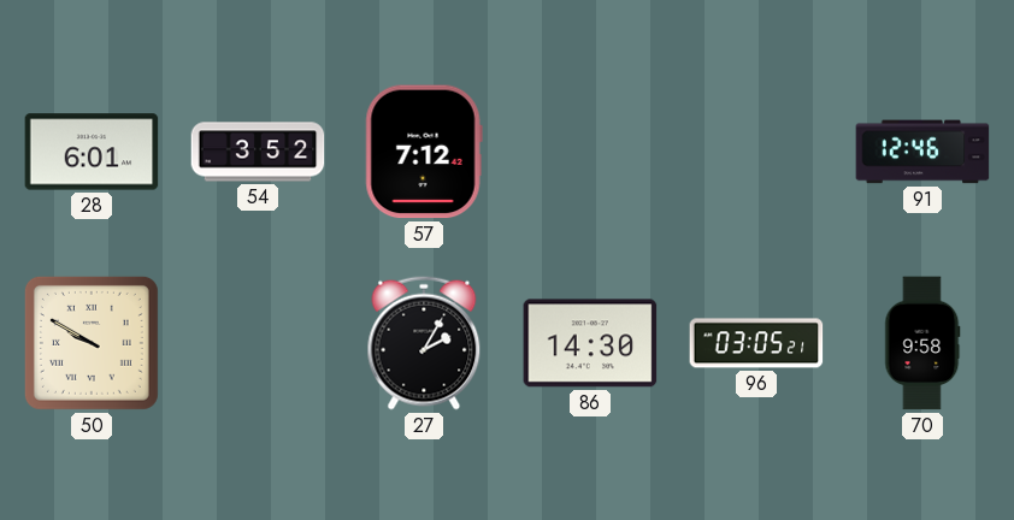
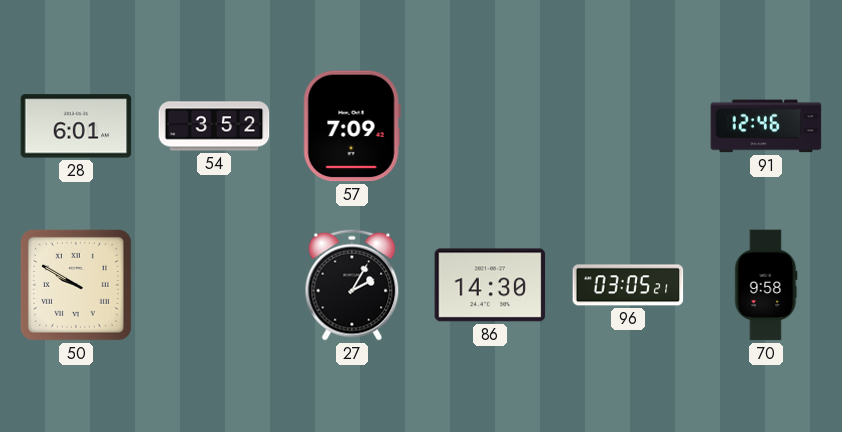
57: 7:12 -> 7:09 (352, 126)
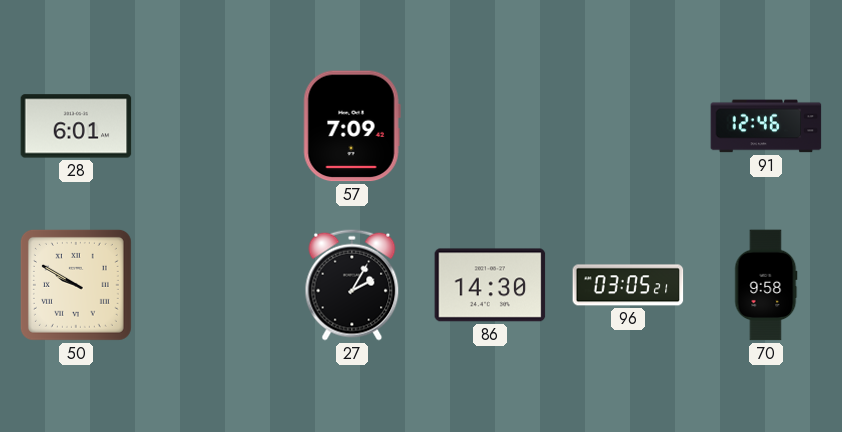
54: 3:52 -> none (214, 126)
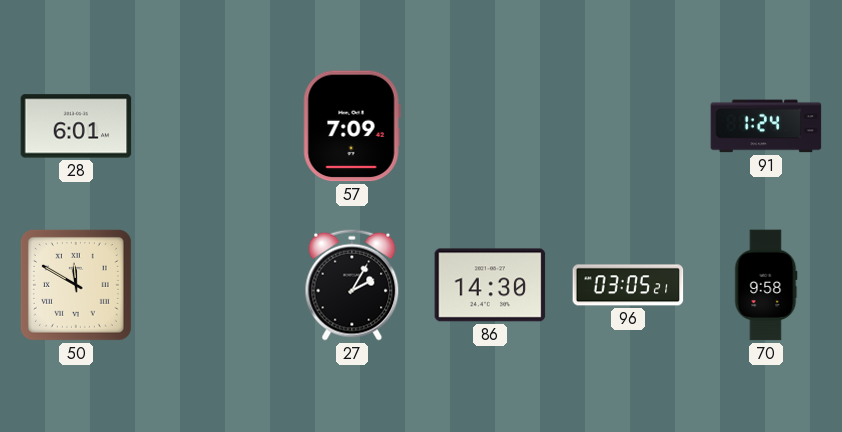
91: 12:46 -> 1:24 (766, 126)
50: 9:50 -> 11:50 (76, 285)
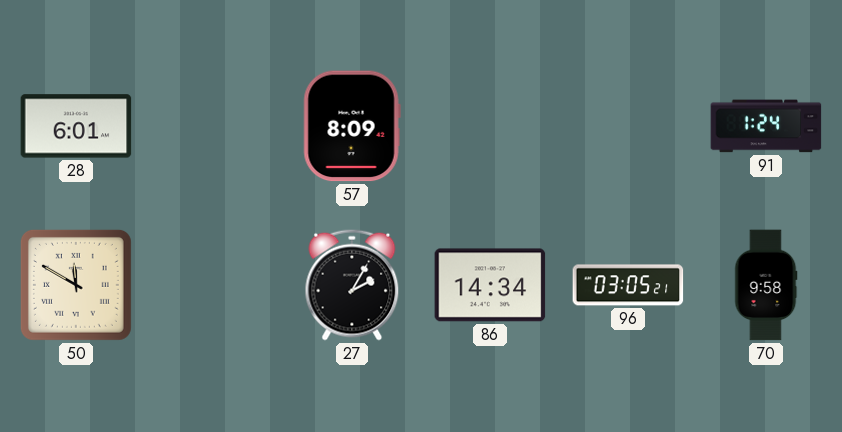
57: 7:09 -> 8:09 (352, 126)
86: 14:30 -> 14:34 (490, 285)
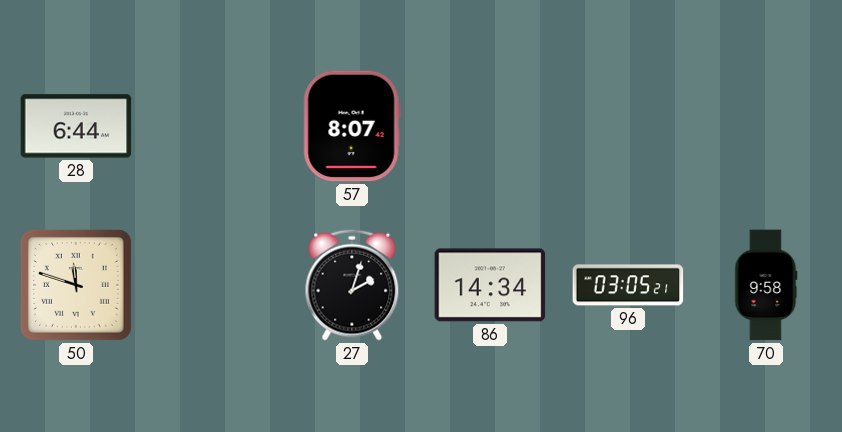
28: 6:01 -> 6:44 (76, 126)
57: 8:09 -> 8:07 (352, 126)
91: 1:24 -> none (766, 126)
50: 11:50 -> 11:48 (76, 285)
27: 2:05 -> 2:03 (352, 285)
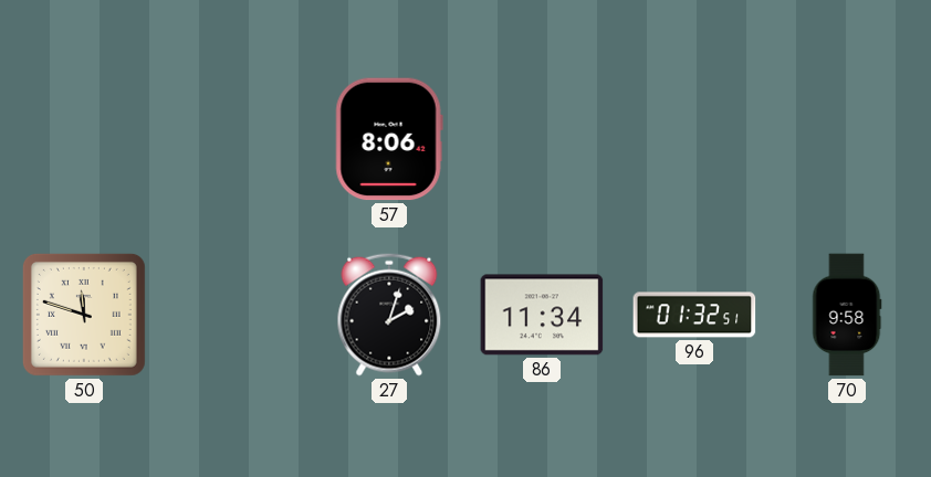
28: 6:44 -> none (76, 126)
57: 8:07 -> 8:06 (389, 139)
86: 14:34 -> 11:34 (542, 315)
96: 03:05 -> 01:32 (694, 315)
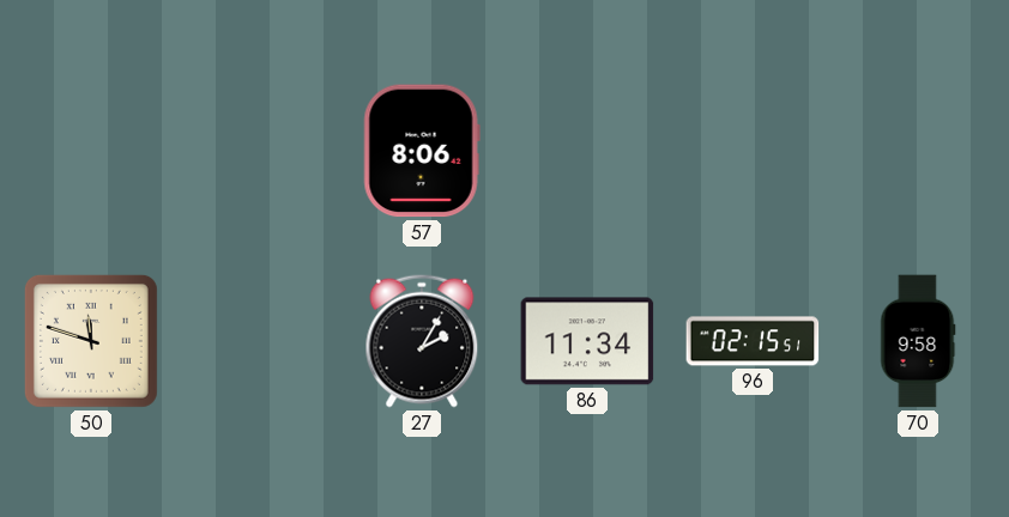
27: 2:03 -> 2:05 (422, 341)
96: 01:32 -> 02:15 (753, 341)
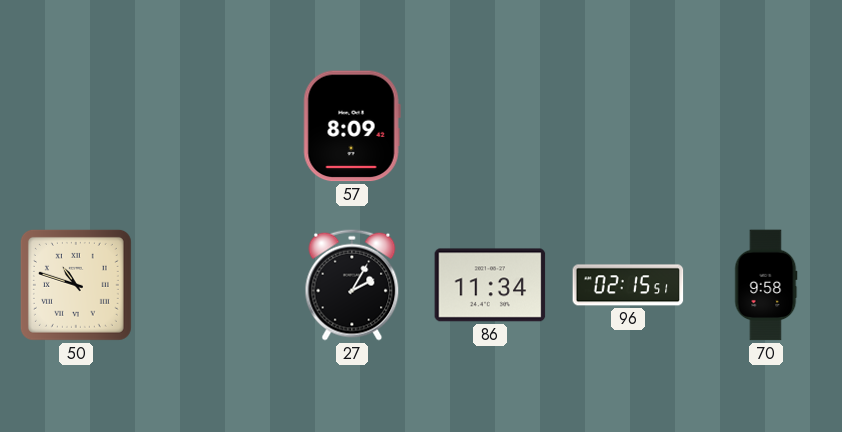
57: 8:06 -> 8:09 (352, 126)
50: 11:48 -> 10:48 (76, 285)
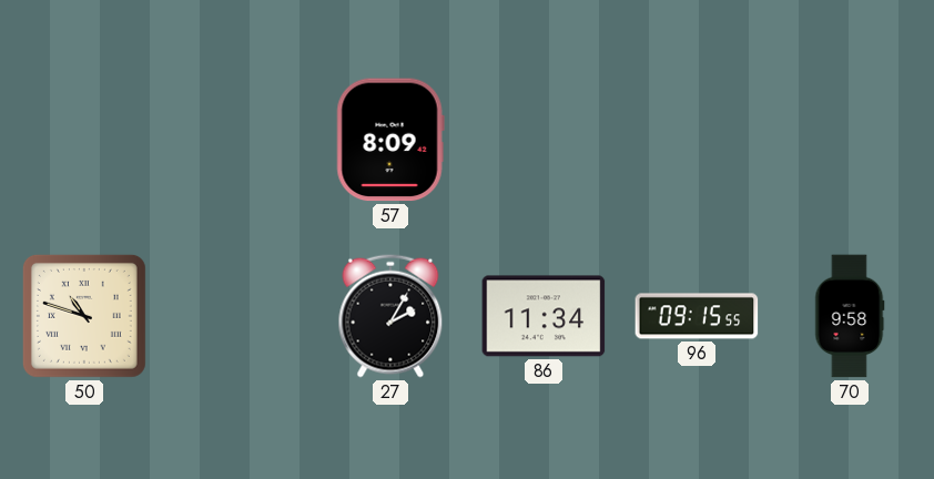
96: 02:15 -> 09:15 (697, 316)
